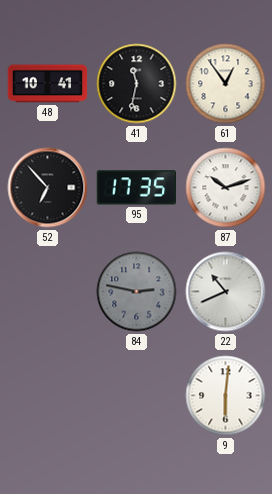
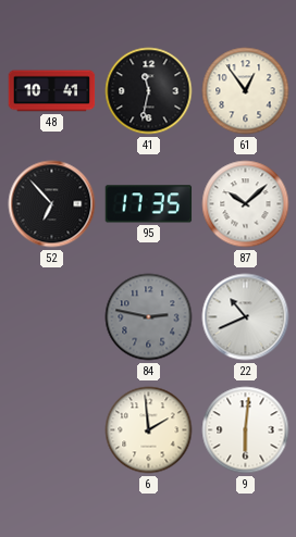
87: 10:12 -> 10:08 (246, 204)
6: none -> 1:59 (149, 430)
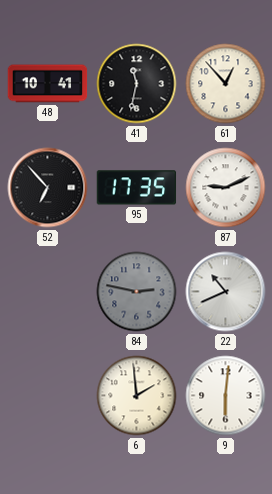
61: 12:54 -> 12:53 (226, 84)
87: 10:08 -> 9:11 (226, 188)
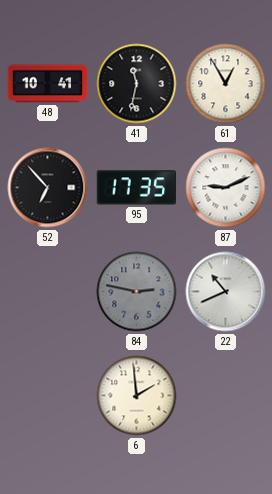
61: 12:53 -> 12:55 (226, 84)
9: 6:01 -> none (226, 396)
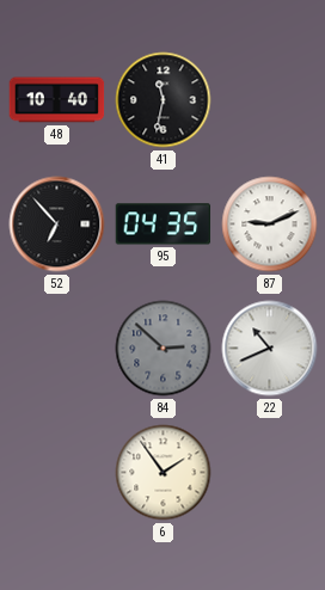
48: 10:41 -> 10:40 (57, 100)
61: 12:55 -> none (226, 84)
95: 17:35 -> 04:35 (164, 225)
84: 2:47 -> 2:52 (164, 349)
6: 1:59 -> 1:54 (164, 473)
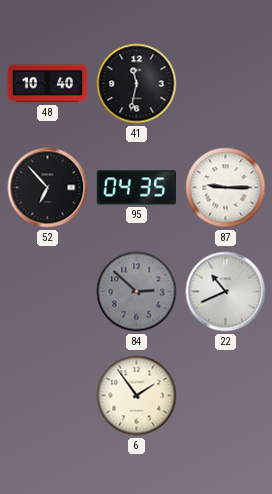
87: 9:11 -> 9:15 (226, 188)
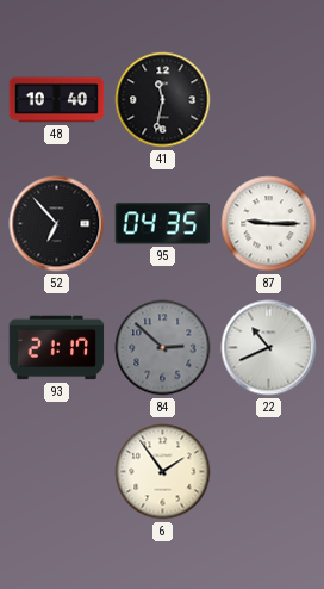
93: none -> 21:17 (57, 348)
